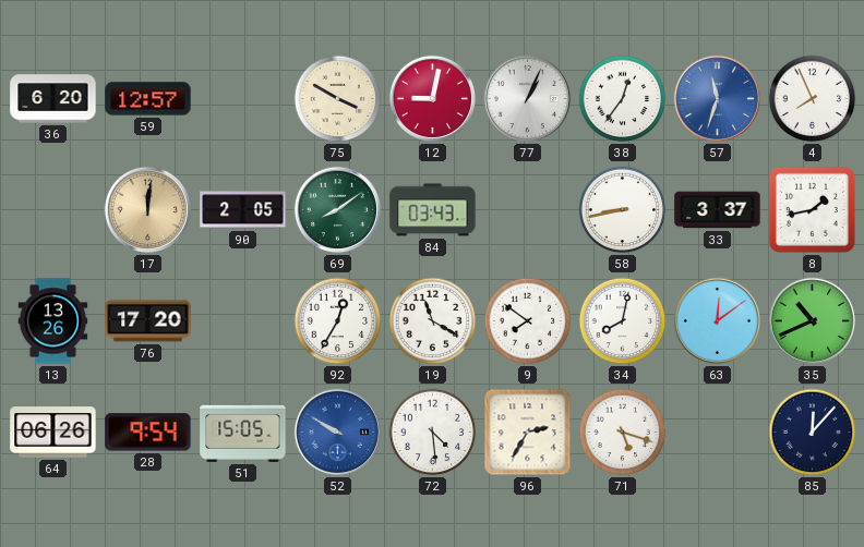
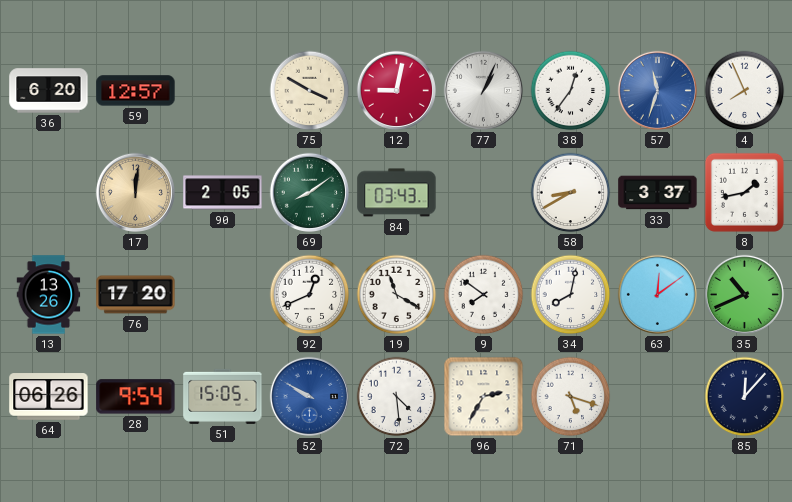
58: 8:43 -> 8:40 (571, 193)
92: 12:35 -> 12:41 (310, 295)
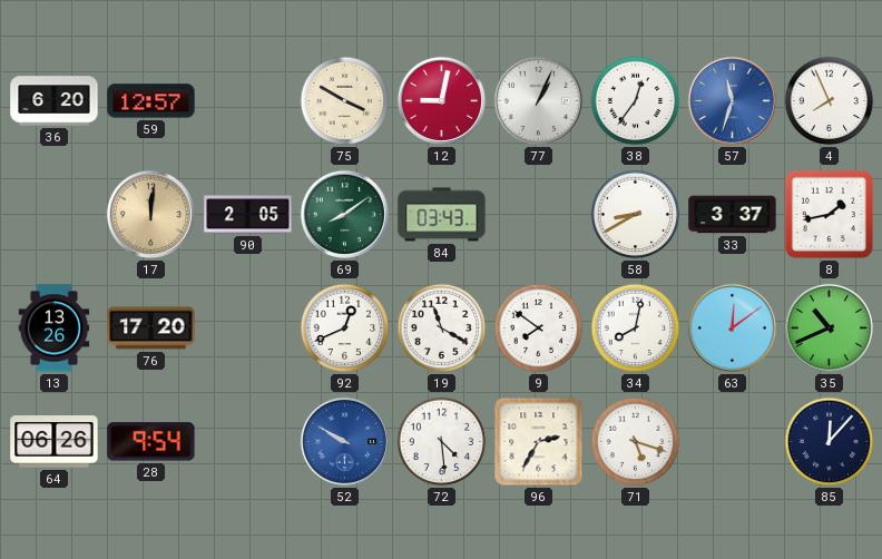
51: 15:05 -> none (223, 396)
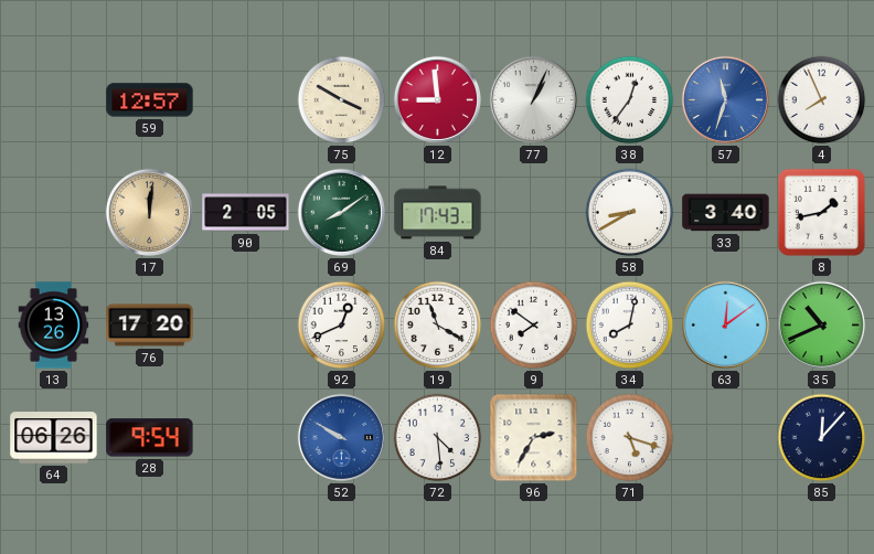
36: 6:20 -> none (55, 101)
12: 9:02 -> 8:59 (437, 99)
84: 03:43 -> 17:43 (438, 213)
33: 3:37 -> 3:40 (726, 213)
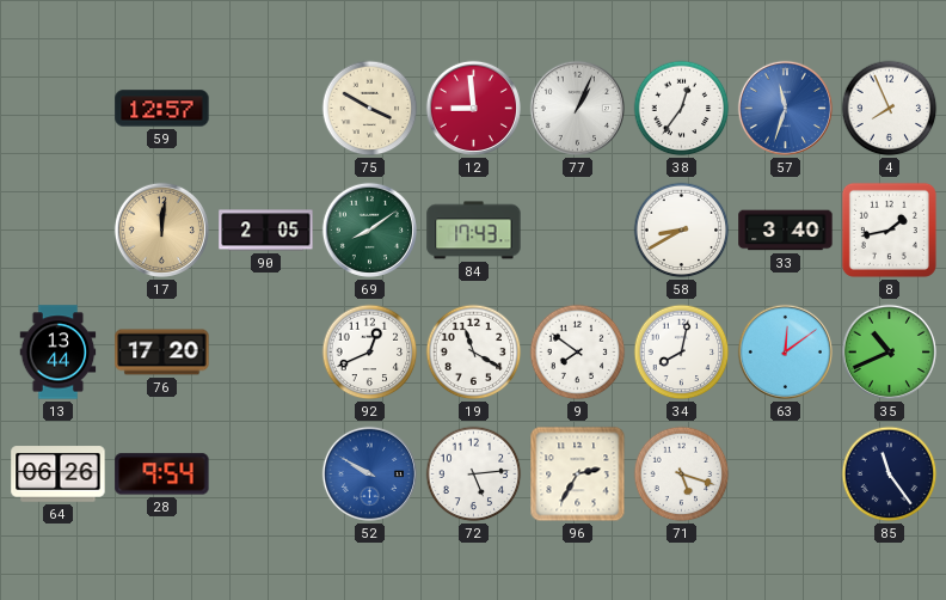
13: 13:26 -> 13:44 (59, 353)
72: 4:29 -> 5:14 (474, 475)
85: 12:07 -> 11:24 (890, 475)
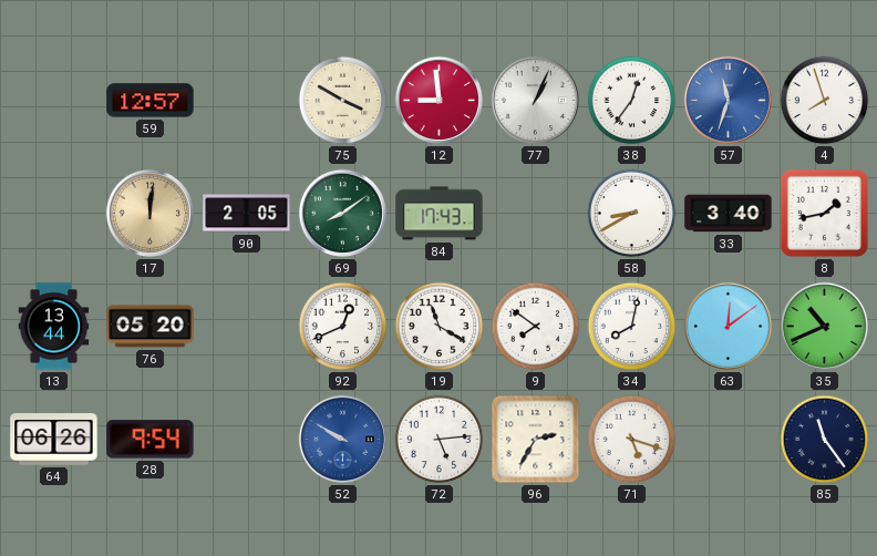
4: 7:56 -> 7:57 (825, 101)
76: 17:20 -> 05:20 (151, 327)
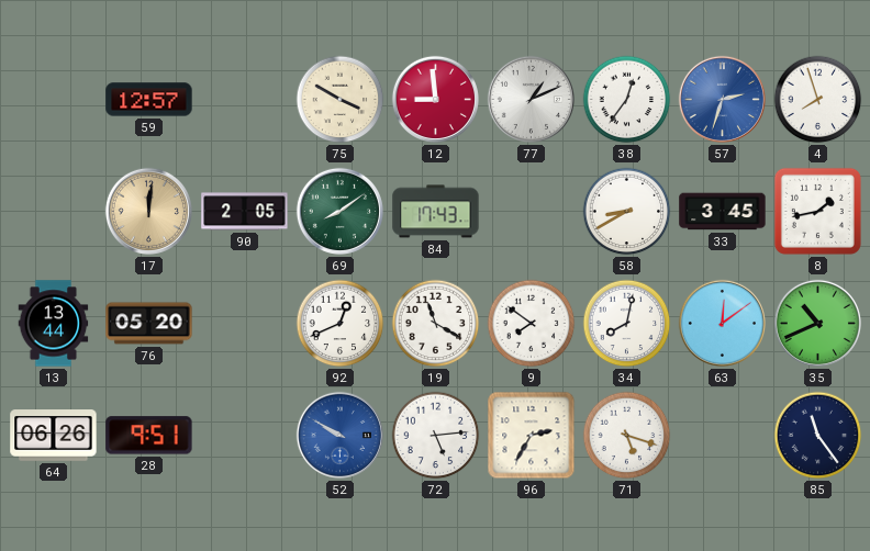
77: 1:04 -> 1:11 (531, 99)
57: 11:33 -> 2:33 (722, 99)
33: 3:40 -> 3:45 (723, 212)
28: 9:54 -> 9:51 (149, 436)
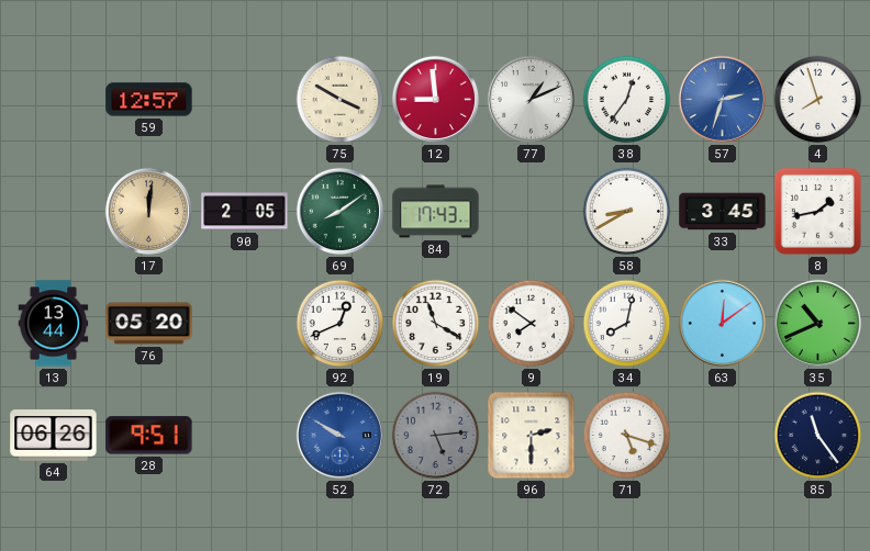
72 dial: white -> grey (436, 436)
96: 2:35 -> 2:30 (532, 436)
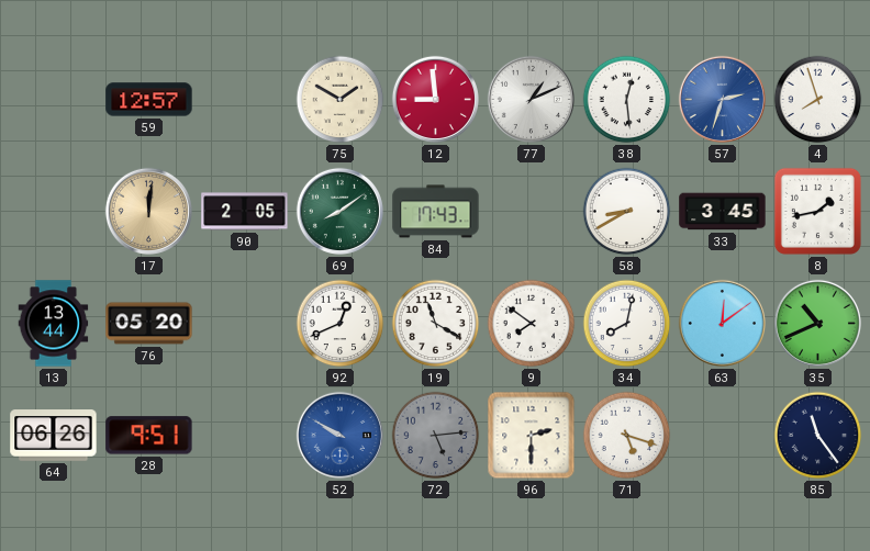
75: 3:50 -> 1:50 (341, 100)
38: 12:36 -> 12:29 (627, 100)
